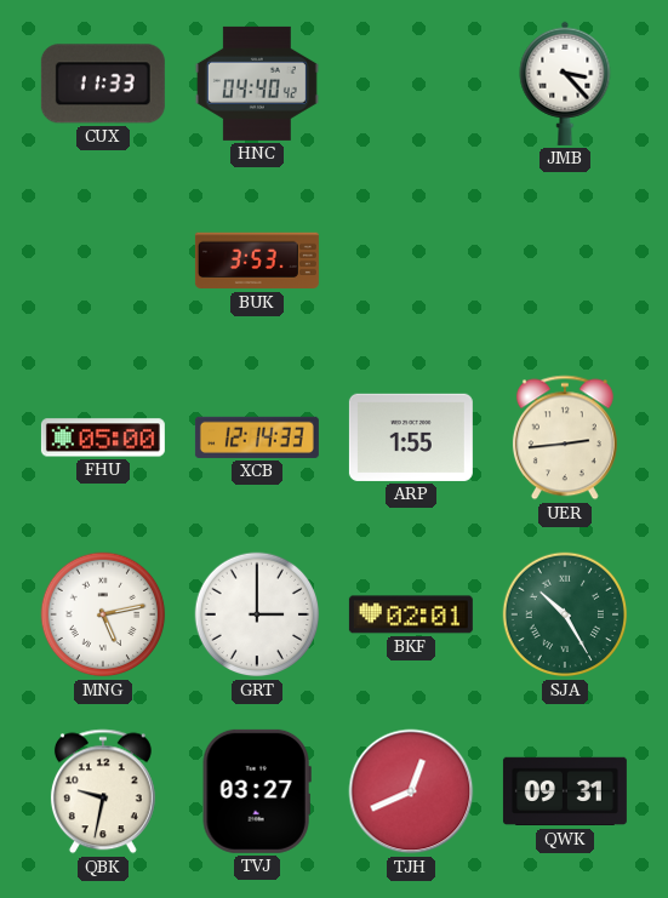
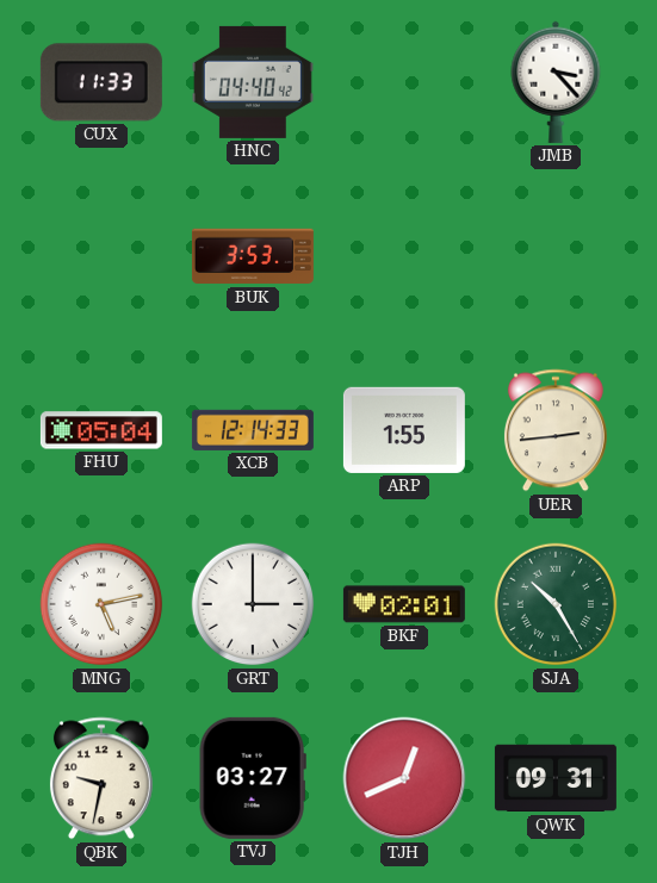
FHU: 05:00 -> 05:04 (101, 430)
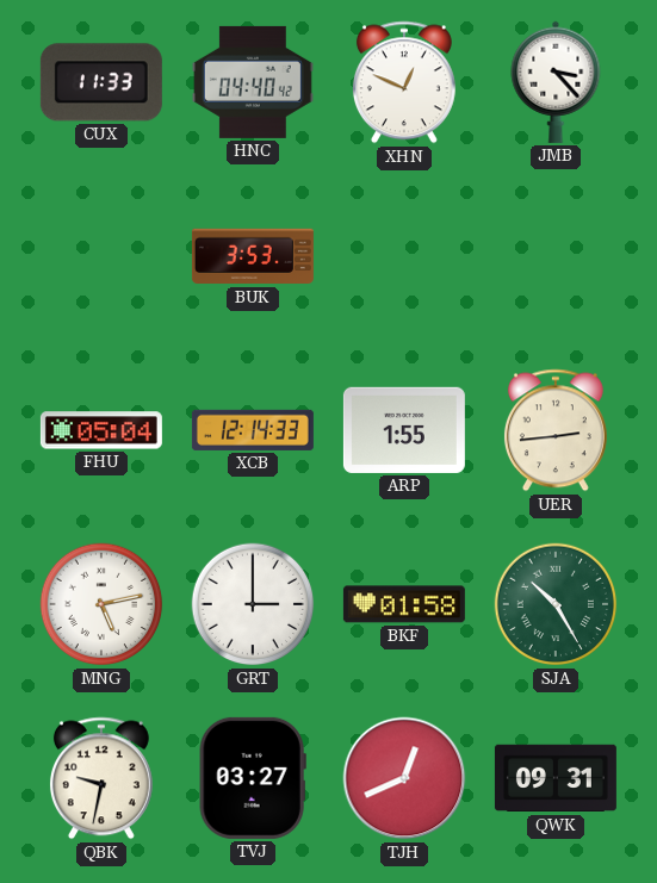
XHN: none -> 12:49 (404, 82)
BKF: 02:01 -> 01:58 (404, 604)
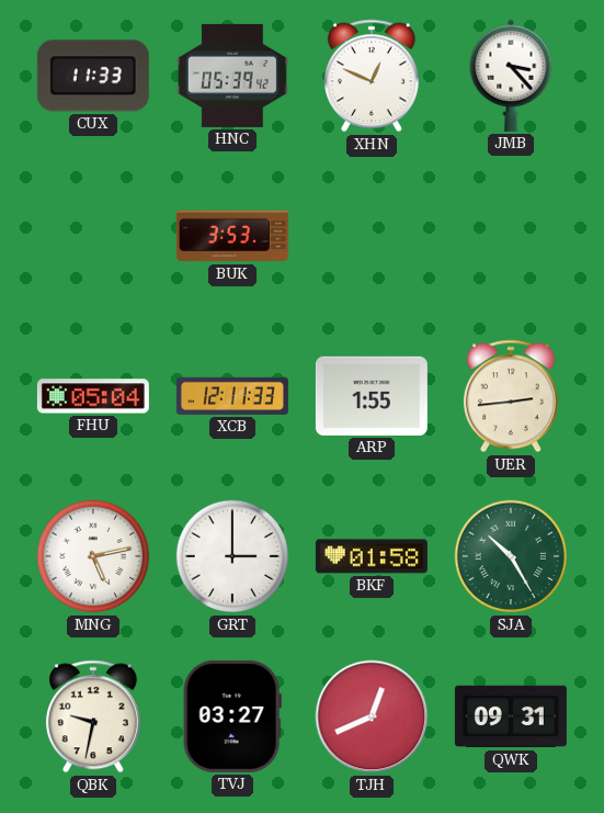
HNC: 04:40 -> 05:39 (232, 76)
XCB: 12:14 -> 12:11 (232, 396)
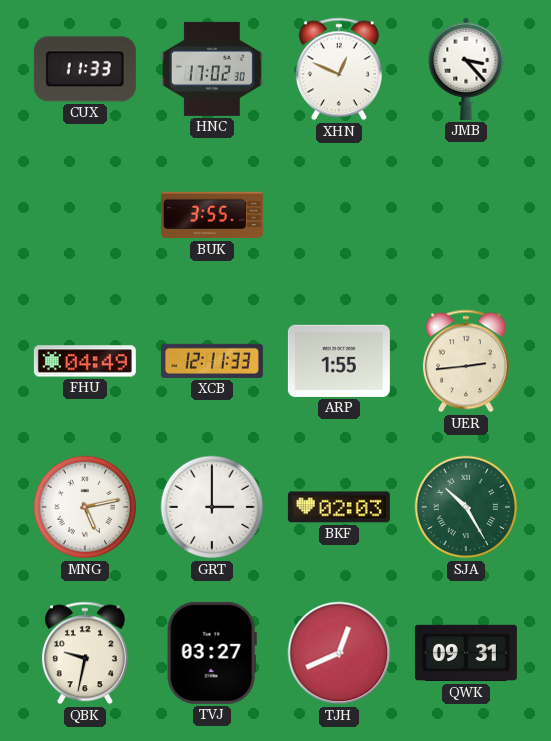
HNC: 05:39 -> 17:02 (212, 69)
BUK: 3:53 -> 3:55 (212, 215)
FHU: 05:04 -> 04:49 (85, 361)
BKF: 01:58 -> 02:03 (339, 507)
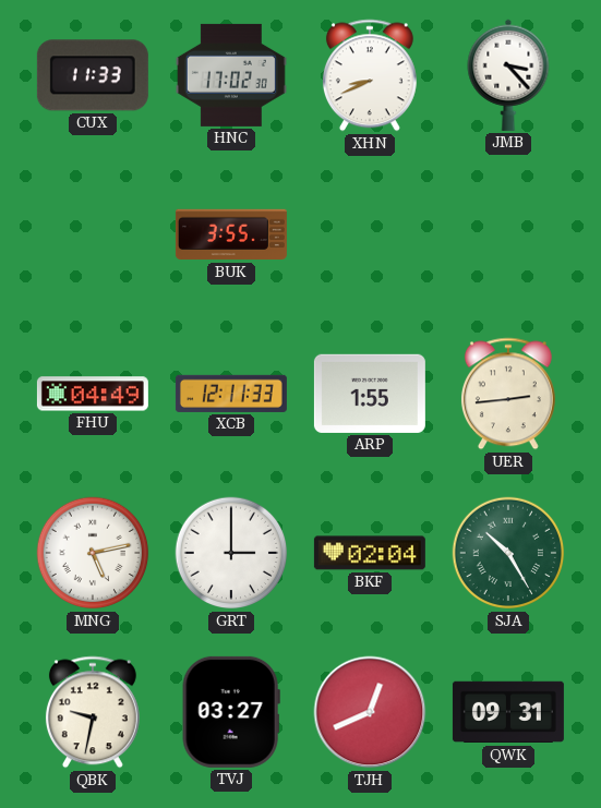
XHN: 12:49 -> 8:41 (370, 75)
BKF: 02:03 -> 02:04 (370, 553)
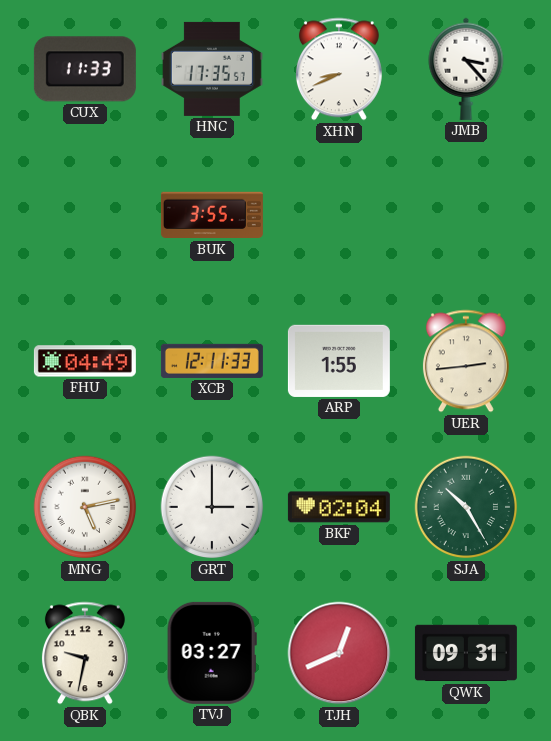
HNC: 17:02 -> 17:35 (212, 69)
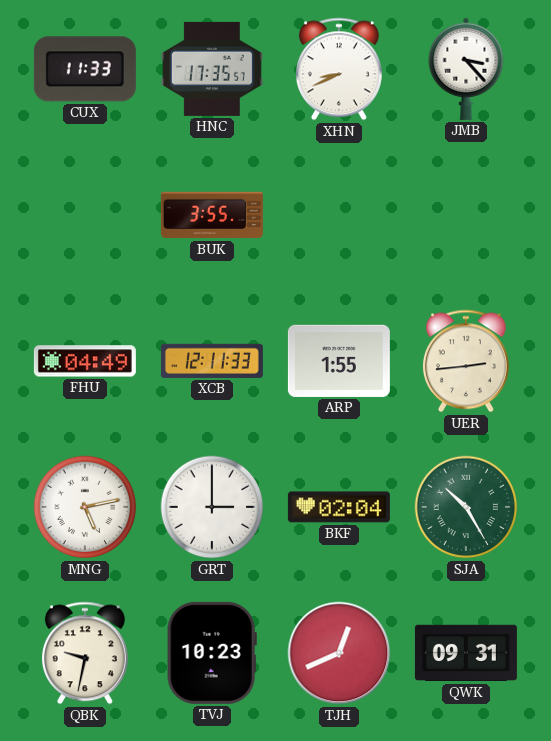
TVJ: 03:27 -> 10:23 (212, 653)
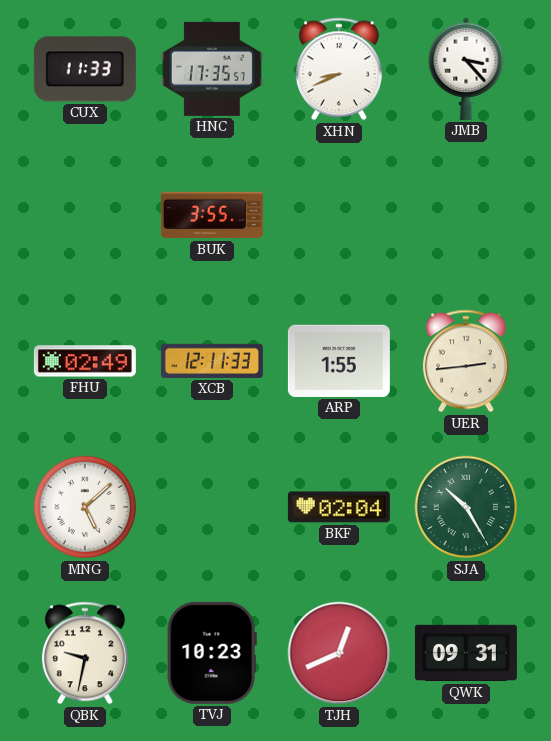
FHU: 04:49 -> 02:49 (85, 361)
MNG: 5:13 -> 5:08 (85, 507)
GRT: 3:00 -> none (212, 507)
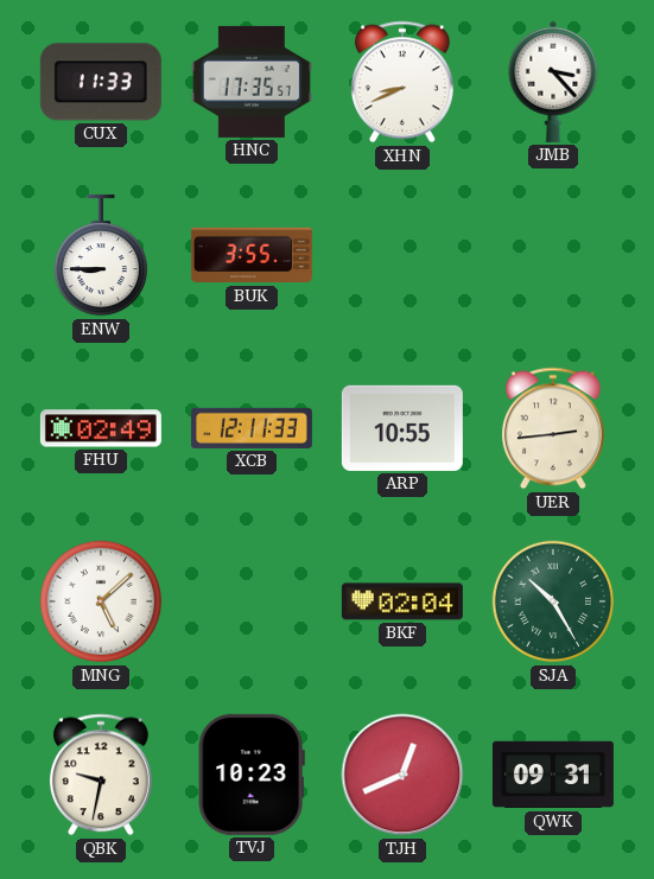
ENW: none -> 8:45 (100, 255)
ARP: 1:55 -> 10:55 (402, 428)
